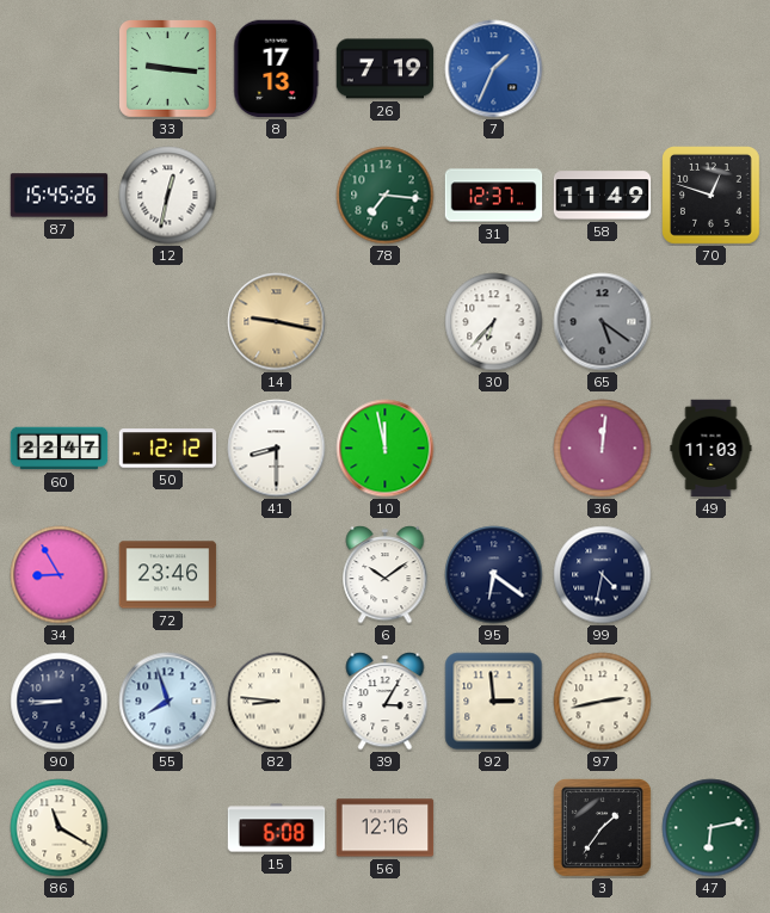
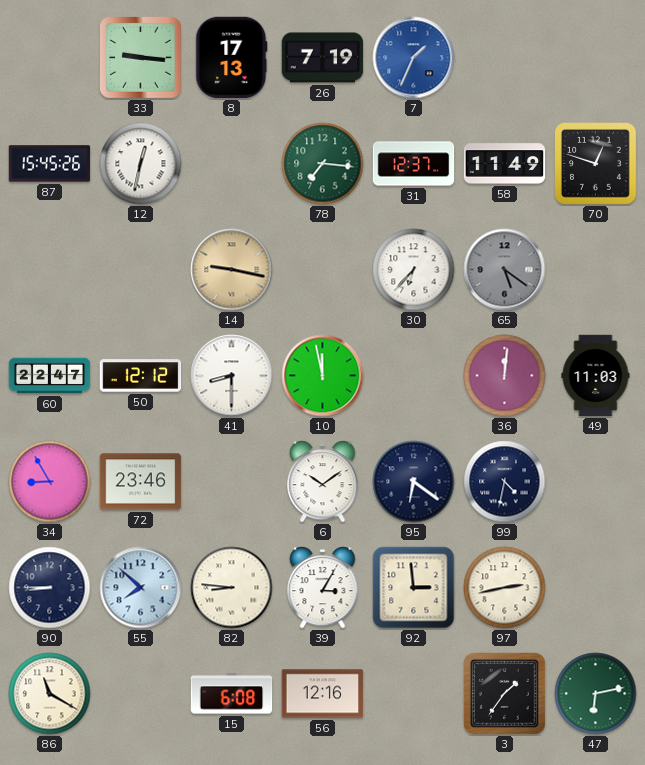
55: 7:57 -> 7:52 (141, 588)
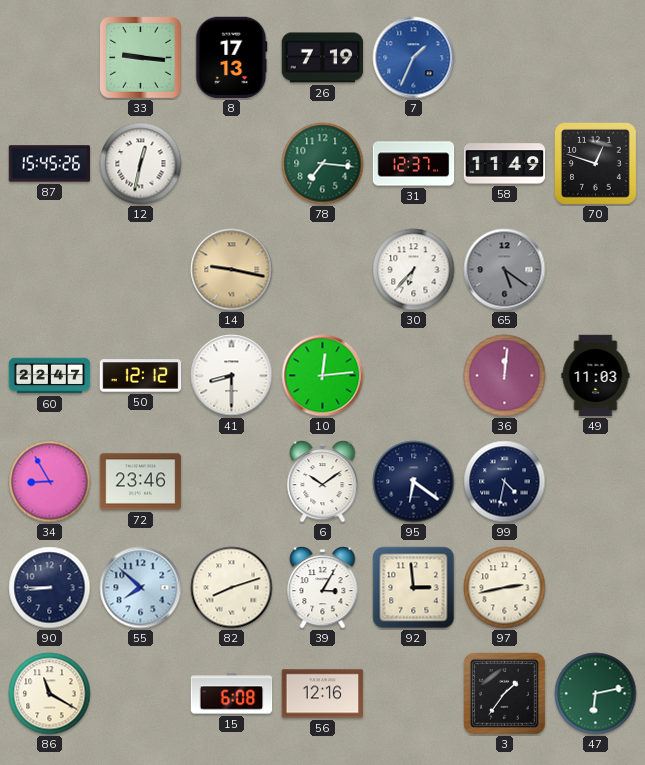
10: 11:58 -> 12:14 (323, 376)
82: 8:46 -> 8:12 (232, 588)
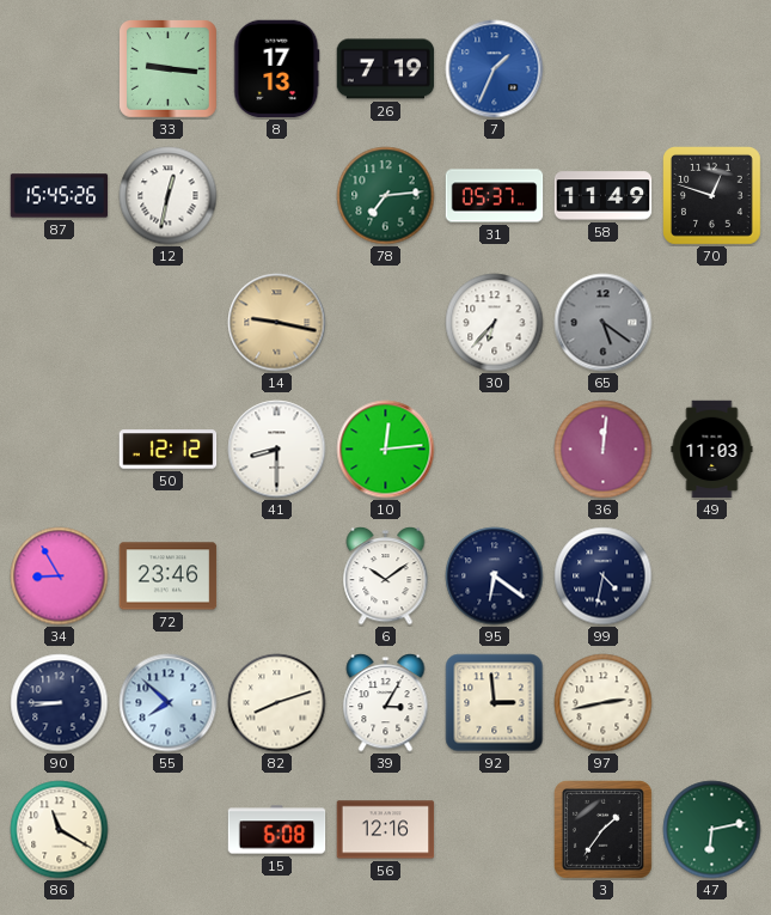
78: 7:16 -> 7:14 (386, 196)
31: 12:37 -> 05:37 (495, 196)
60: 22:47 -> none (50, 376)
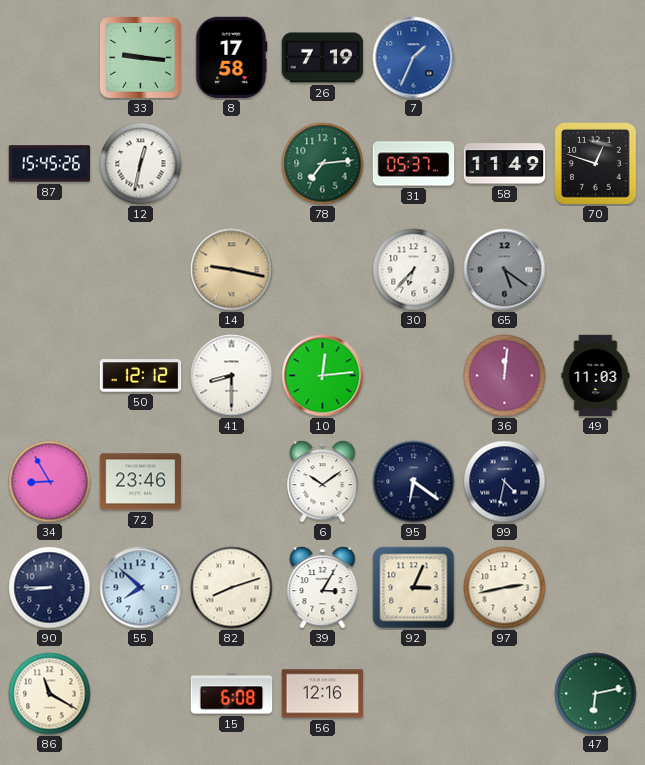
8: 17:13 -> 17:58 (232, 58)
92: 2:59 -> 3:04 (414, 588)
3: 1:36 -> none (604, 830)
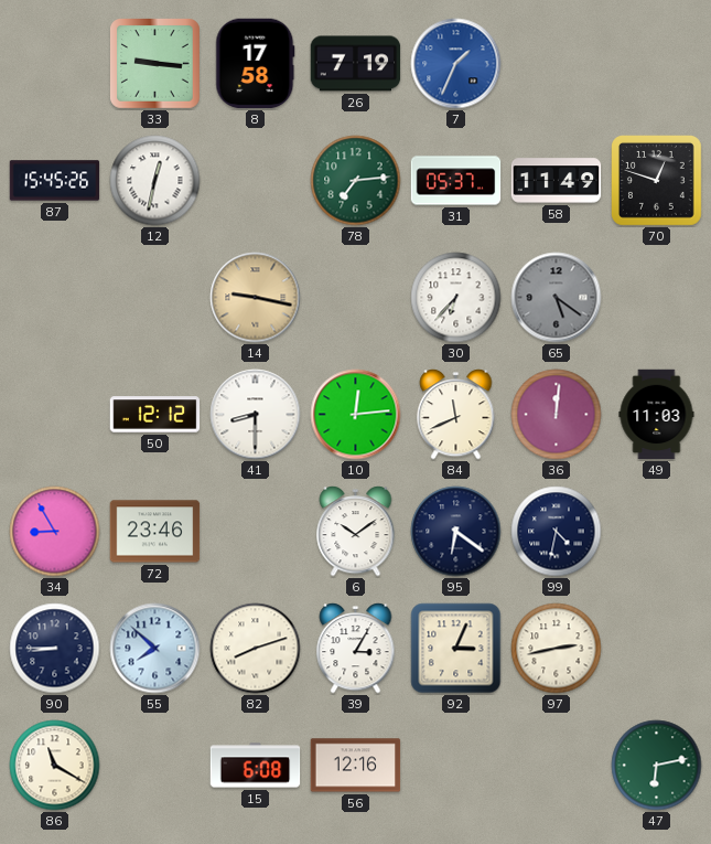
84: none -> 11:41 (456, 415)
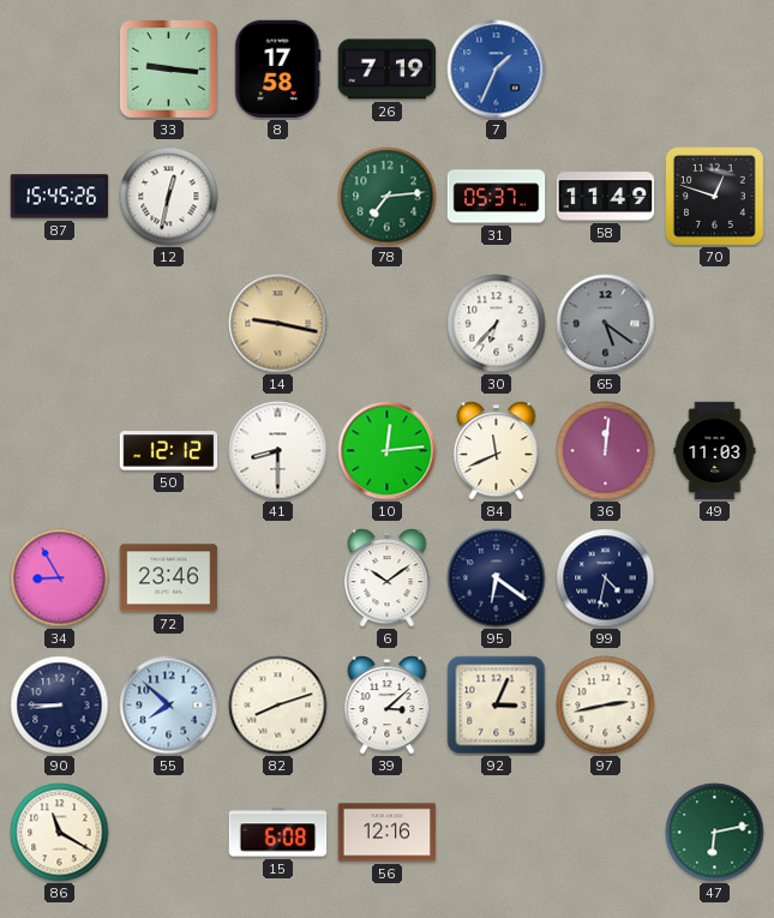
39: 3:05 -> 3:08 (388, 706)
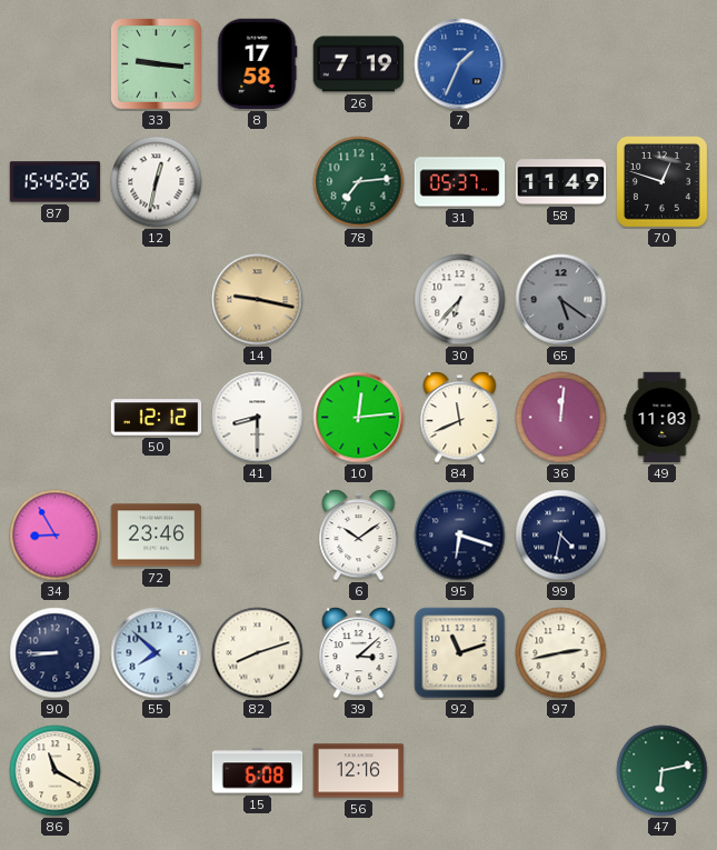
95: 6:21 -> 6:18 (460, 536)
92: 3:04 -> 11:12 (460, 653)
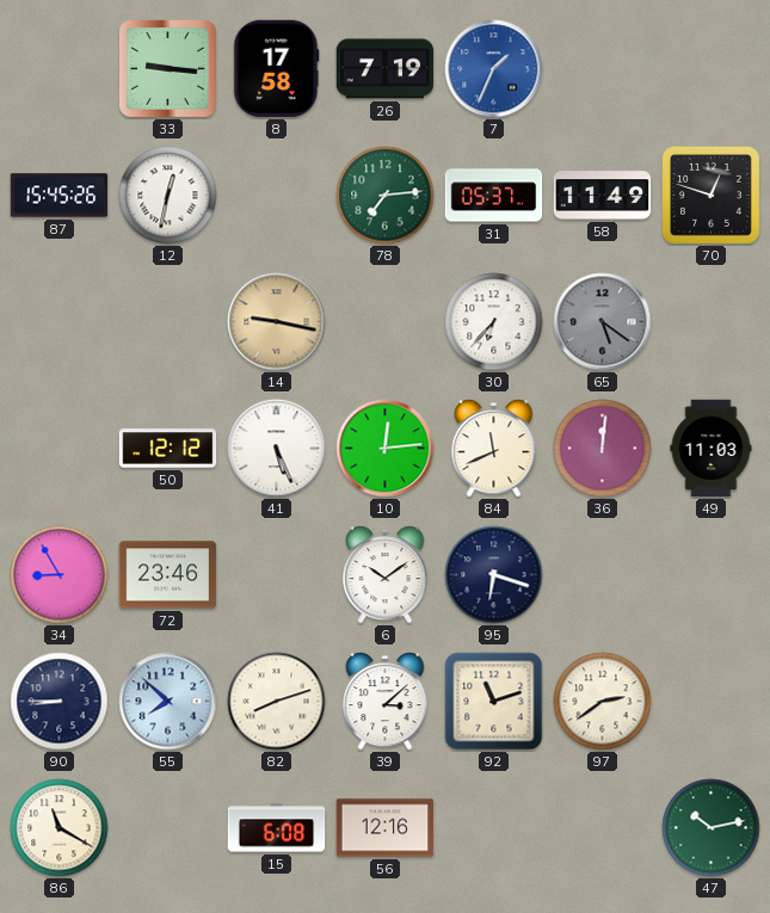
41: 8:30 -> 5:26 (277, 449)
99: 4:32 -> none (561, 536)
97: 2:43 -> 2:39 (603, 702)
47: 6:13 -> 10:13 (712, 828)
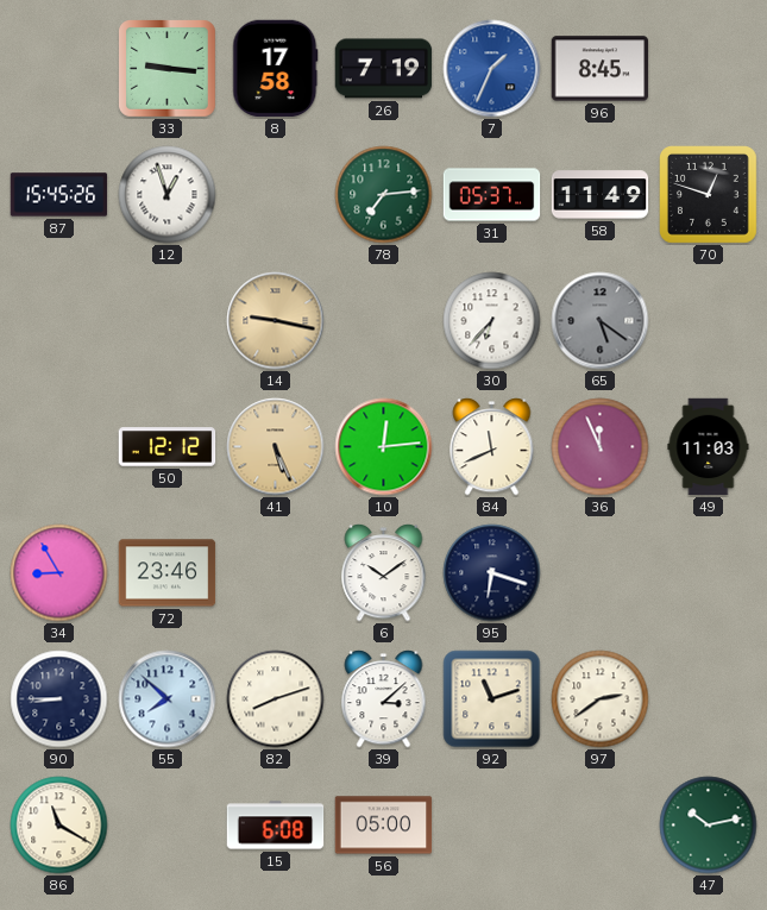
96: none -> 8:45 (601, 69)
12: 12:32 -> 12:57 (168, 195)
41 dial: white -> champagne (276, 447)
36: 12:01 -> 11:56 (601, 447)
56: 12:16 -> 05:00 (384, 826)
